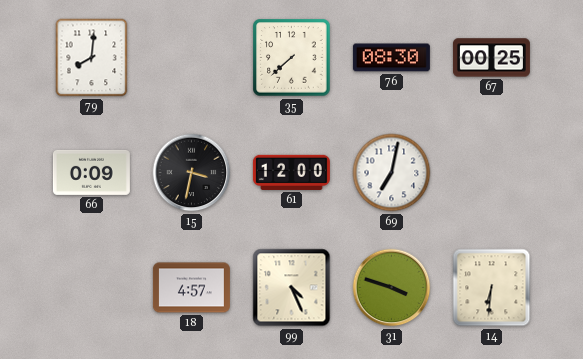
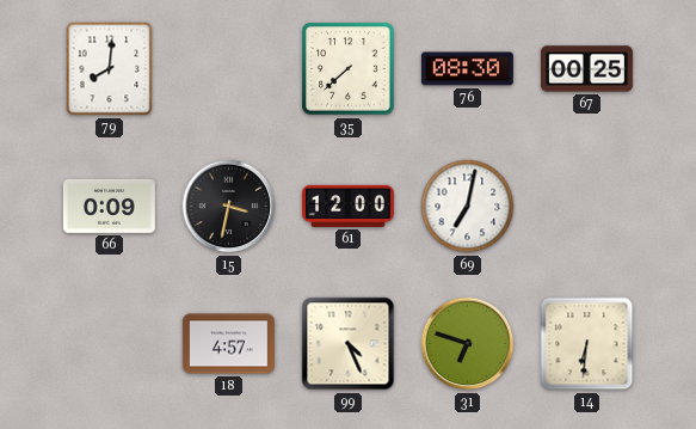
31: 3:48 -> 6:48 (468, 344)
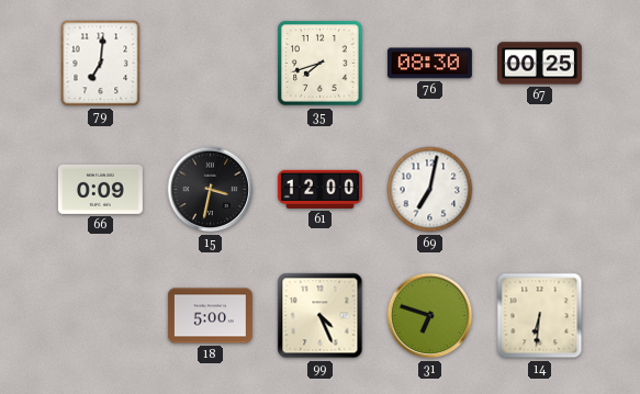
79: 8:01 -> 7:01 (101, 64)
35: 7:38 -> 7:42 (321, 64)
18: 4:57 -> 5:00 (210, 316)
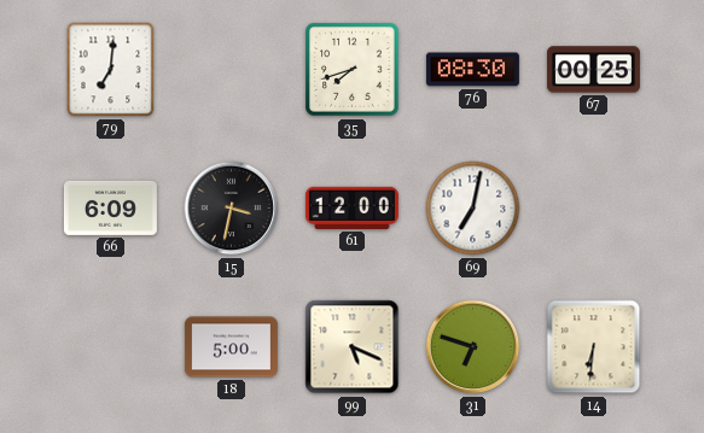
66: 0:09 -> 6:09 (110, 207)
99: 4:26 -> 5:19 (353, 347)
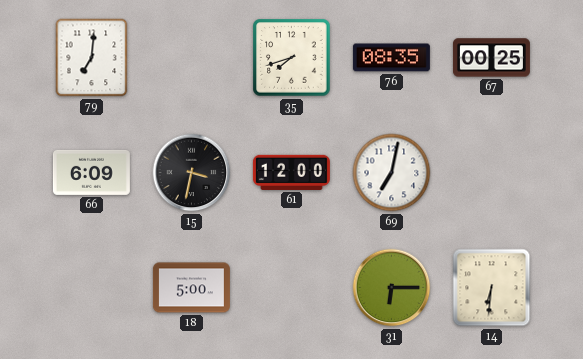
76: 08:30 -> 08:35 (391, 58)
99: 5:19 -> none (353, 347)
31: 6:48 -> 6:15 (392, 288)
